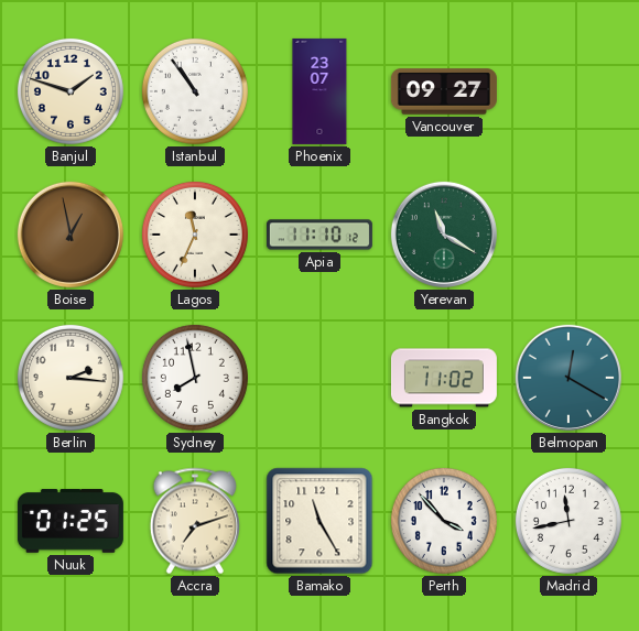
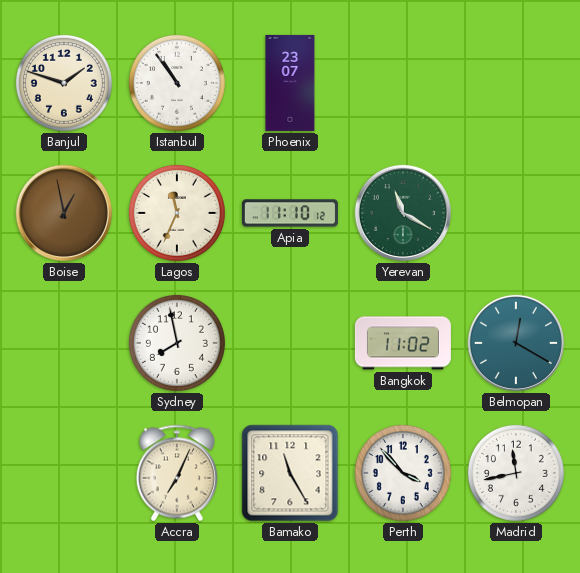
Vancouver: 09:27 -> none (444, 91)
Berlin: 2:16 -> none (71, 378)
Nuuk: 01:25 -> none (71, 521)
Accra: 7:12 -> 7:04 (177, 473)
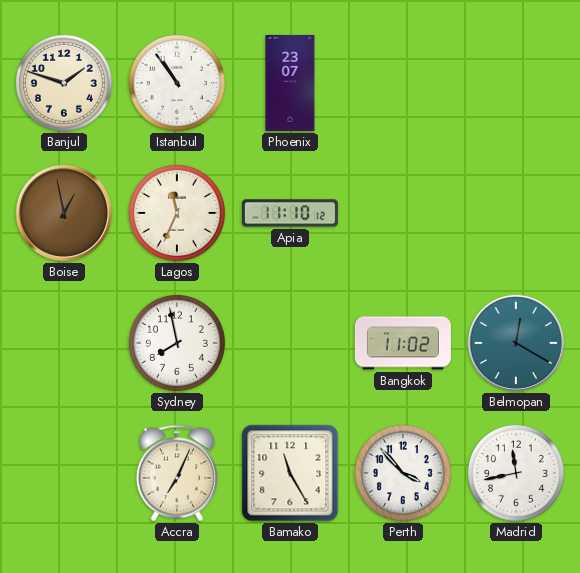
Yerevan: 11:20 -> none (403, 213)
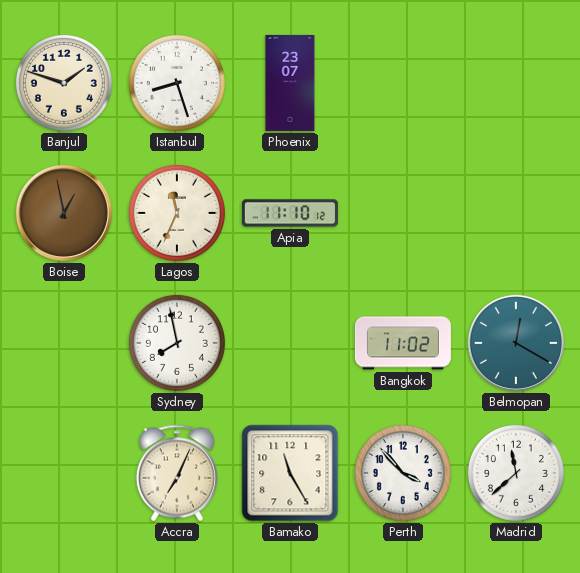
Istanbul: 10:54 -> 8:27 (177, 83)
Madrid: 11:43 -> 11:38 (516, 473)
